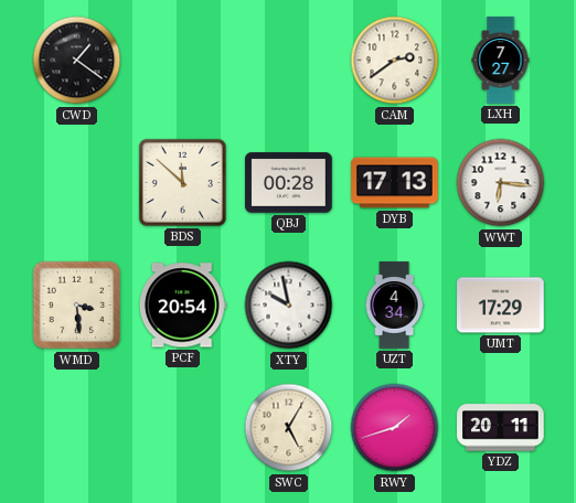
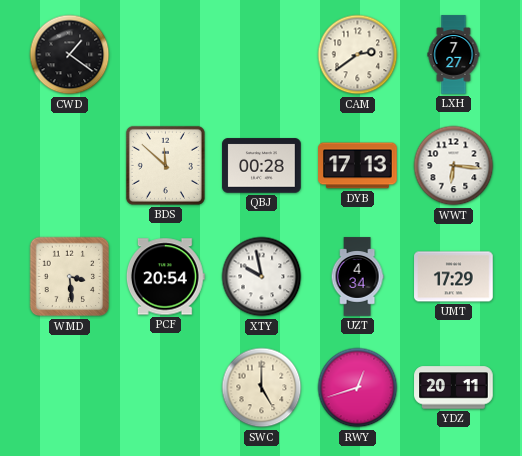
SWC: 5:05 -> 5:00 (262, 388)
RWY: 1:42 -> 12:42 (358, 388)
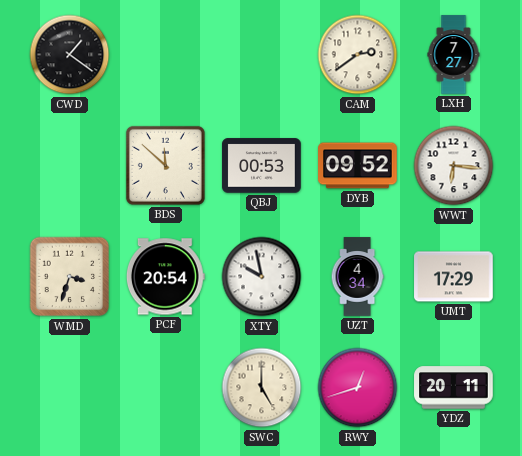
QBJ: 00:28 -> 00:53 (262, 166)
DYB: 17:13 -> 09:52 (358, 166)
WMD: 3:29 -> 3:33 (70, 277)
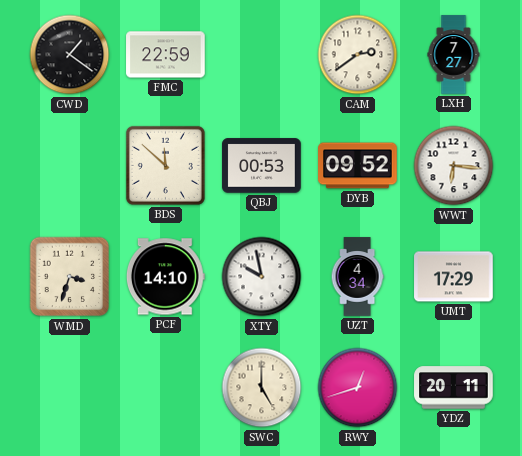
FMC: none -> 22:59 (166, 55)
PCF: 20:54 -> 14:10 (165, 277)
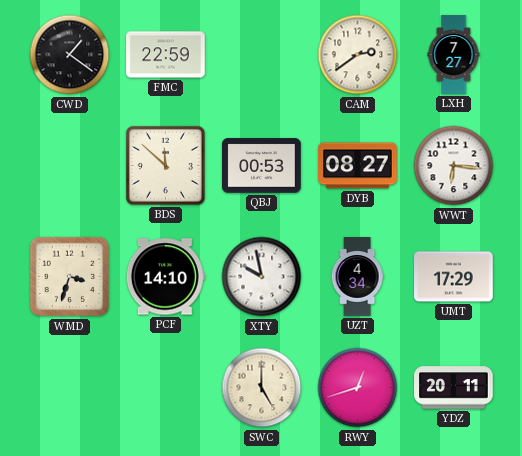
DYB: 09:52 -> 08:27 (358, 166)
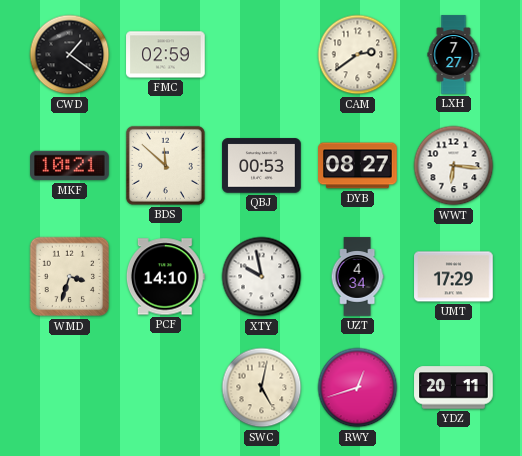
FMC: 22:59 -> 02:59 (166, 55)
MKF: none -> 10:21 (70, 166)
SWC: 5:00 -> 5:02 (262, 388)
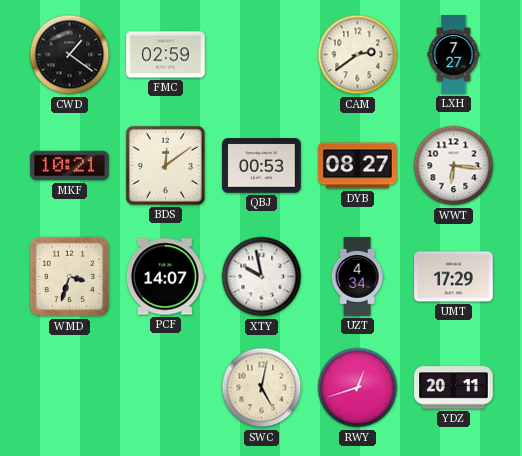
BDS: 11:52 -> 12:09 (165, 165)
PCF: 14:10 -> 14:07 (165, 277)
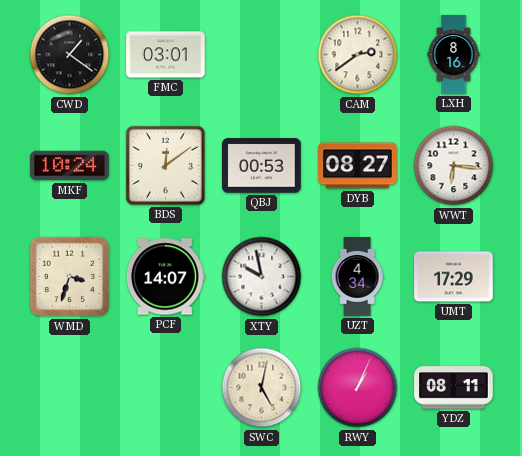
FMC: 02:59 -> 03:01 (166, 55)
LXH: 7:27 -> 8:16 (454, 55)
MKF: 10:21 -> 10:24 (70, 166)
RWY: 12:42 -> 1:04 (358, 388)
YDZ: 20:11 -> 08:11 (454, 388)
